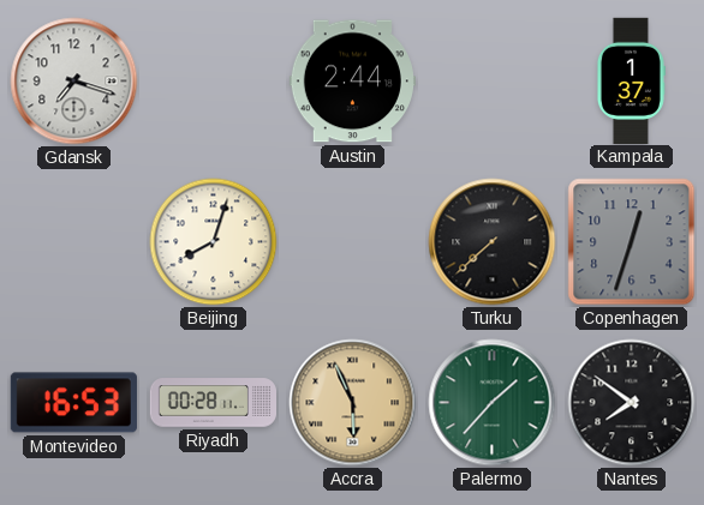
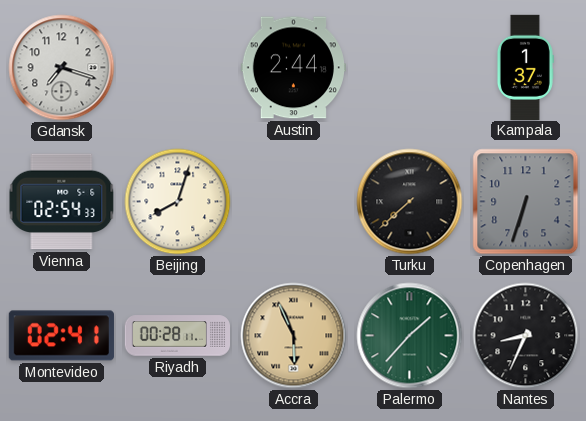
Vienna: none -> 02:54 (62, 202)
Copenhagen: 12:33 -> 6:33 (526, 202)
Montevideo: 16:53 -> 02:41 (61, 336)
Nantes: 7:51 -> 8:34 (526, 336)
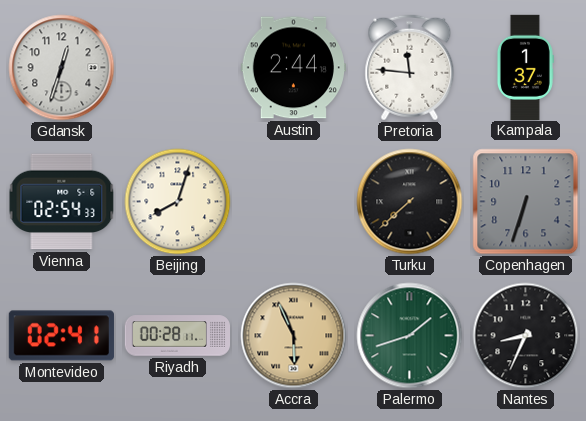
Gdansk: 7:18 -> 12:33 (62, 68)
Pretoria: none -> 11:46 (410, 68)
Palermo: 1:37 -> 1:42 (410, 336)
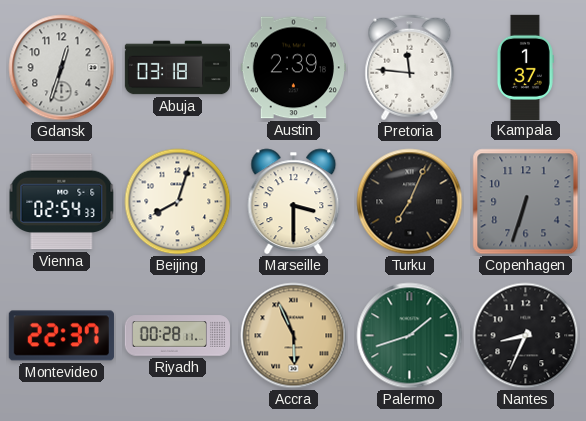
Abuja: none -> 03:18 (177, 68)
Austin: 2:44 -> 2:39 (293, 68)
Marseille: none -> 3:30 (294, 202)
Turku: 7:38 -> 7:04 (410, 202)
Montevideo: 02:41 -> 22:37 (61, 336)
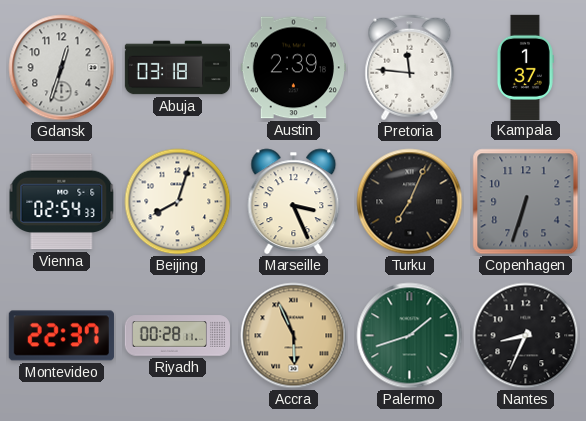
Marseille: 3:30 -> 3:26 (294, 202)
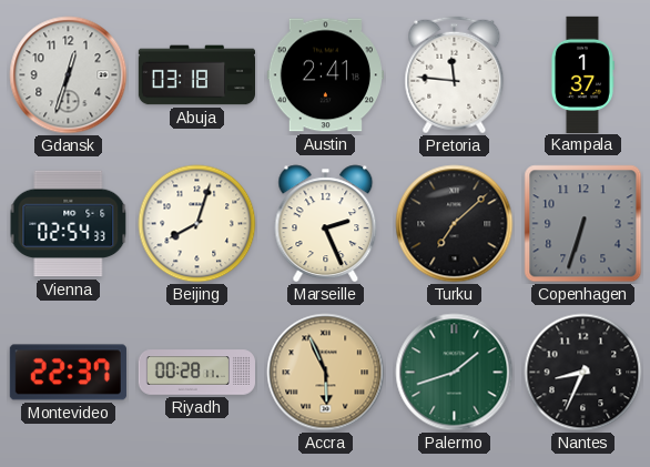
Austin: 2:39 -> 2:41 (325, 75)
Marseille: 3:26 -> 2:26 (326, 224)
Turku: 7:04 -> 7:08 (455, 224)
